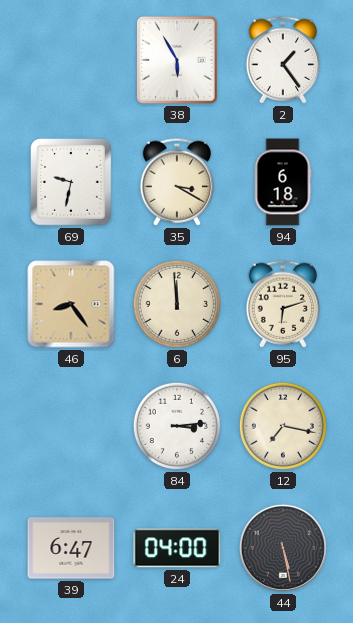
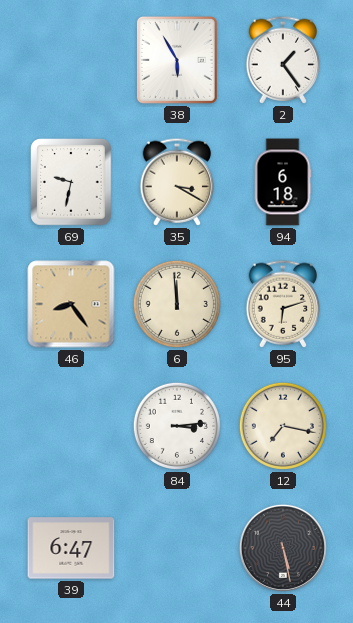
24: 04:00 -> none (177, 548)
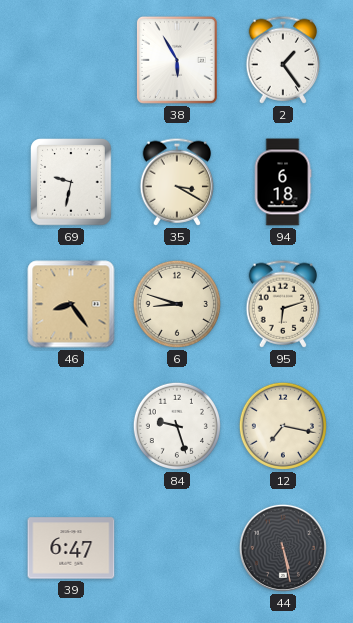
6: 11:59 -> 8:48 (177, 304)
84: 3:14 -> 9:27 (177, 426)
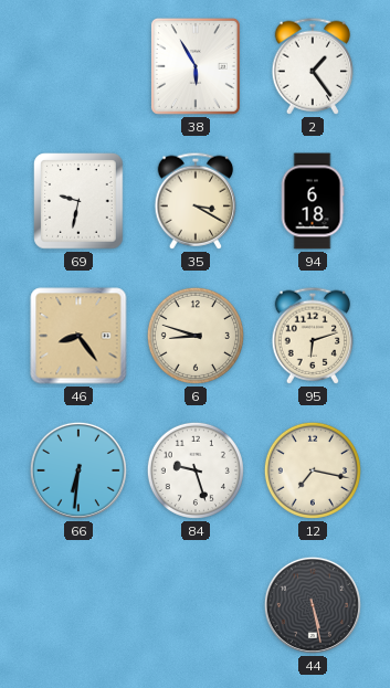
66: none -> 6:31 (78, 470)
39: 6:47 -> none (71, 548)
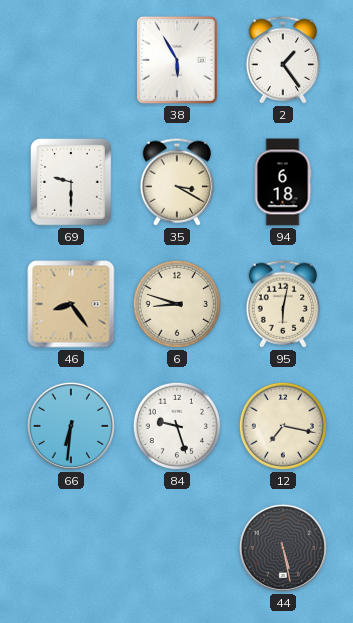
69: 9:32 -> 9:30 (72, 182)
95: 6:12 -> 6:02 (283, 304)
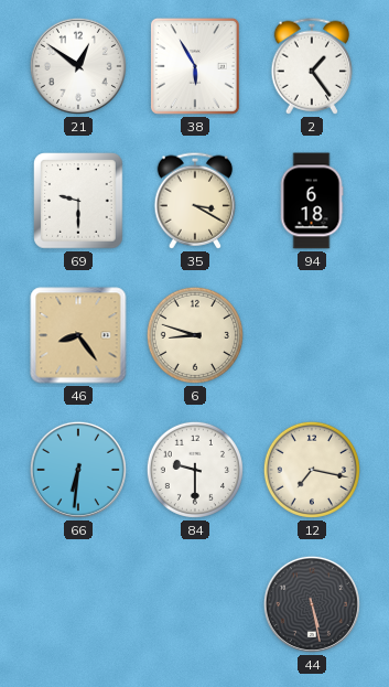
21: none -> 12:51 (78, 66)
95: 6:02 -> none (283, 304)
84: 9:27 -> 9:30 (195, 470)
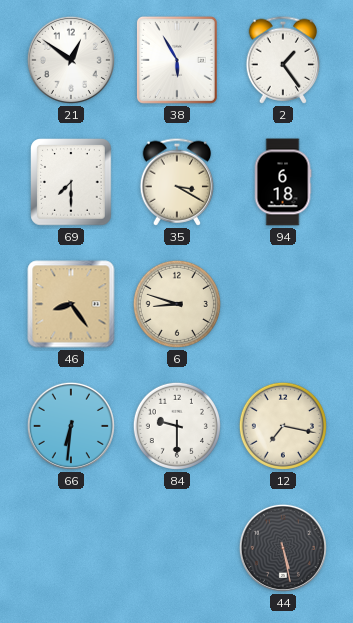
69: 9:30 -> 7:30 (72, 182)
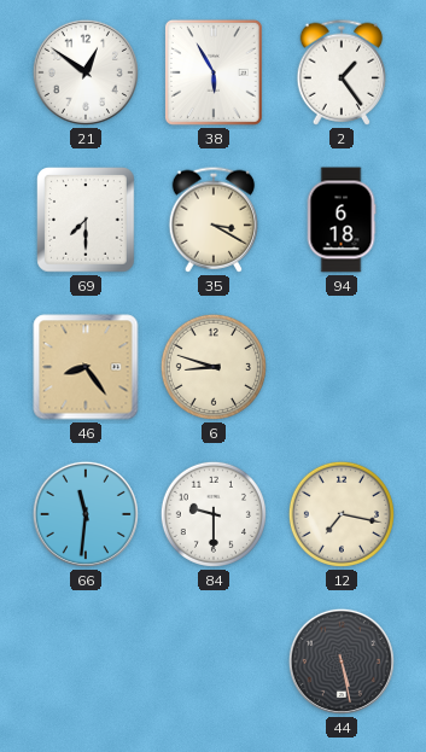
66: 6:31 -> 11:31 (86, 514)
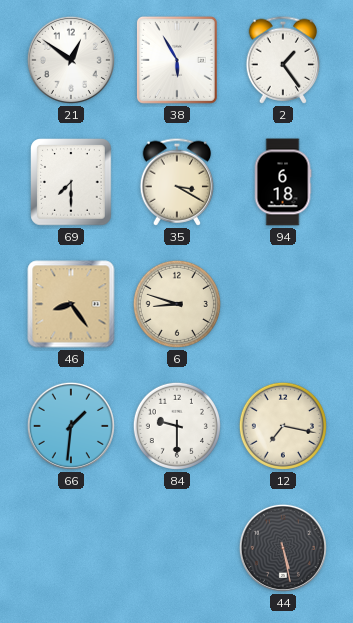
66: 11:31 -> 1:31 (71, 426)
